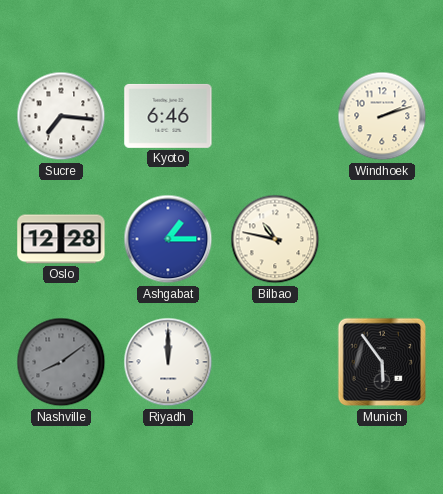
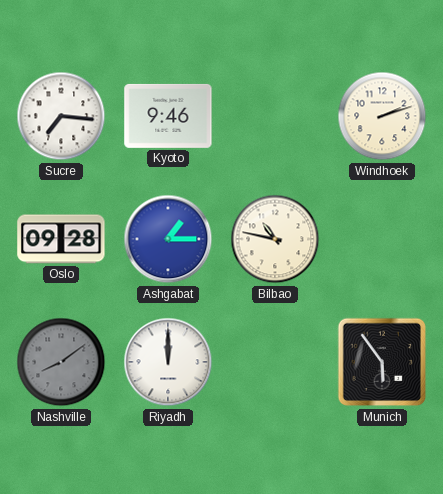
Kyoto: 6:46 -> 9:46 (168, 116)
Oslo: 12:28 -> 09:28 (61, 239)
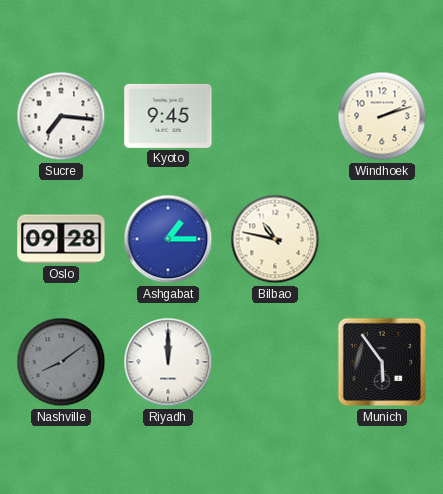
Kyoto: 9:46 -> 9:45 (168, 116)
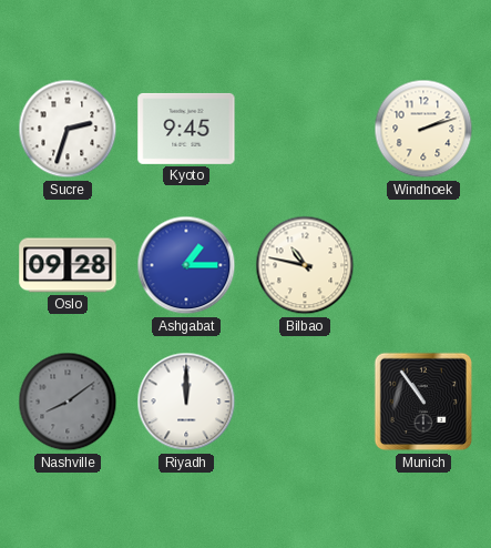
Sucre: 7:16 -> 2:33 (68, 129)
Munich: 5:54 -> 10:54 (423, 402)
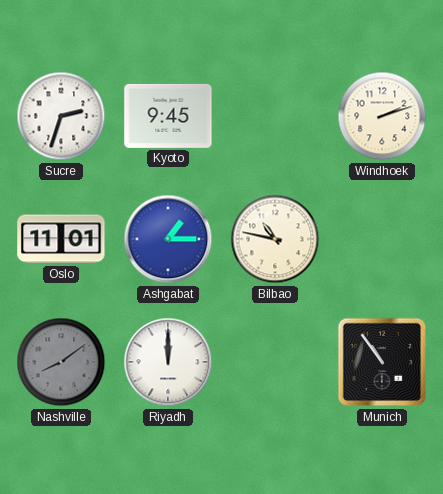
Oslo: 09:28 -> 11:01 (61, 239)
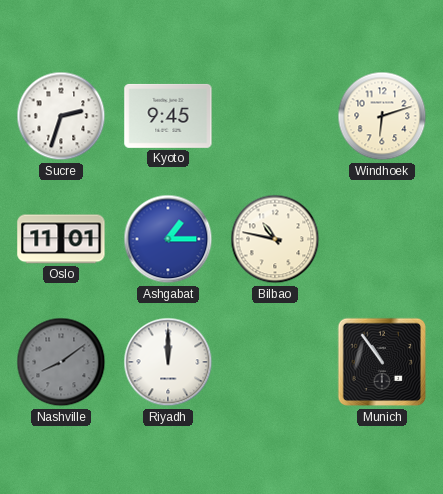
Windhoek: 2:12 -> 6:12 (382, 116)
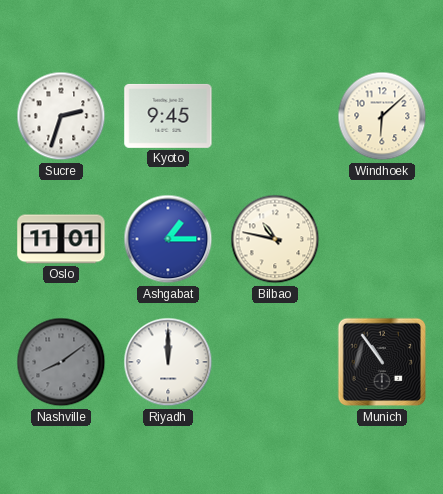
Windhoek: 6:12 -> 6:08 (382, 116)
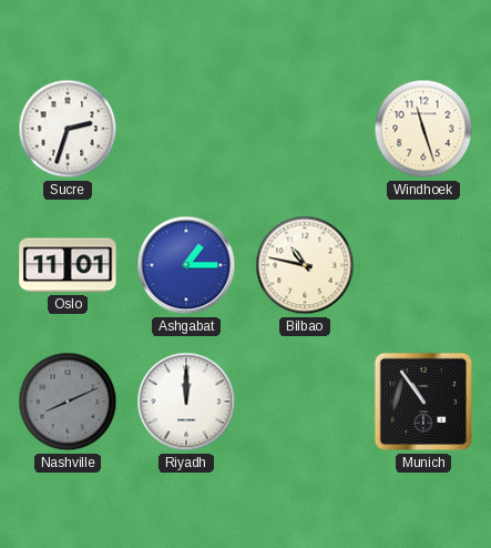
Kyoto: 9:45 -> none (168, 116)
Windhoek: 6:08 -> 11:27 (423, 129)
Nashville: 8:09 -> 8:11 (68, 402)
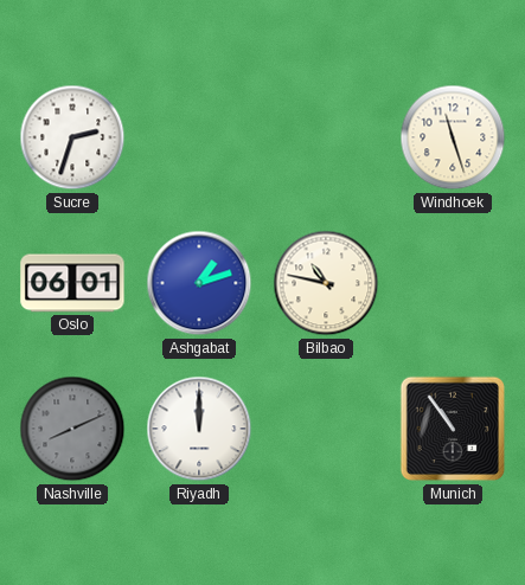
Oslo: 11:01 -> 06:01 (72, 283)
Ashgabat: 1:15 -> 1:12 (199, 283)
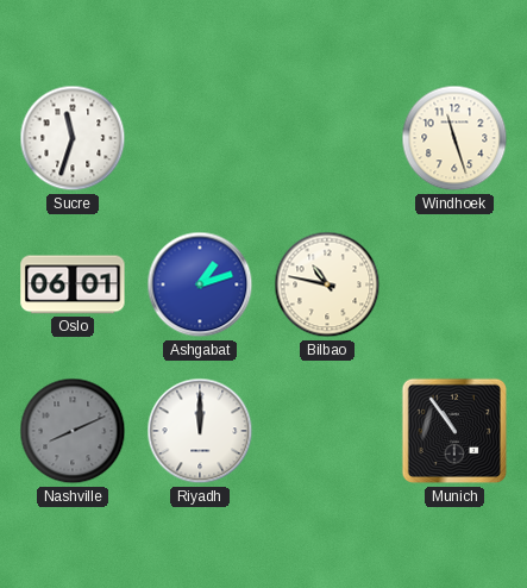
Sucre: 2:33 -> 11:33 (73, 138)
